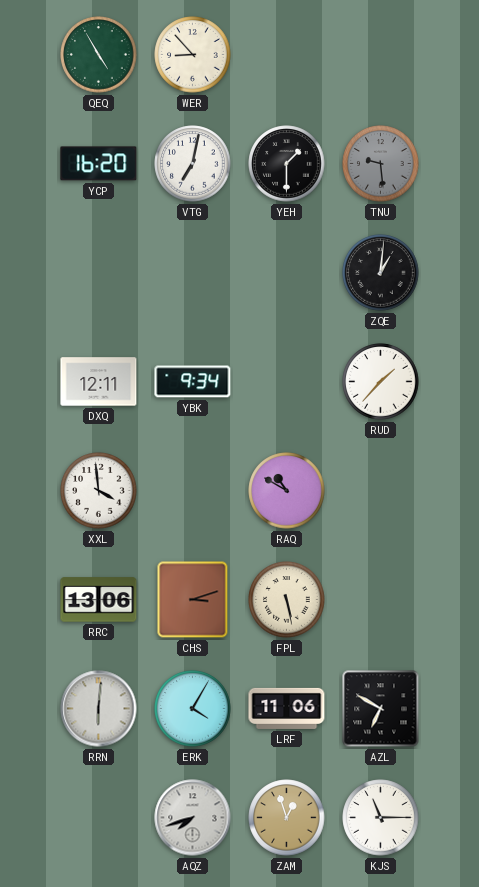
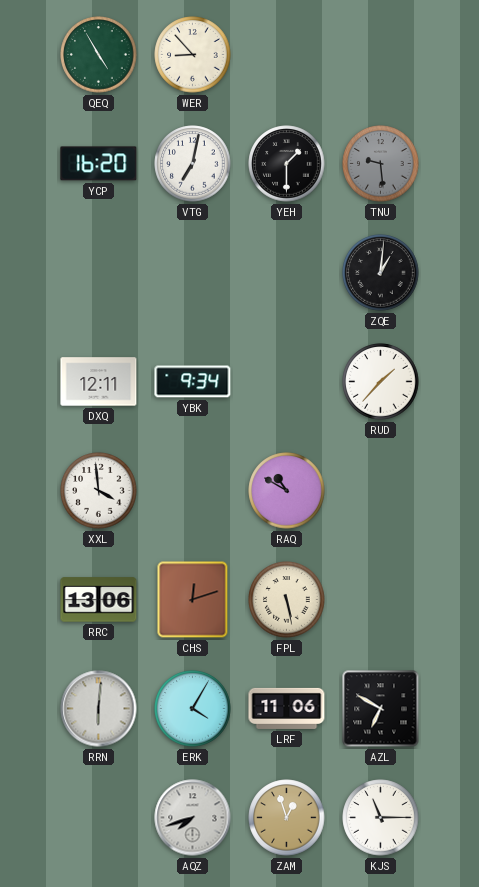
CHS: 3:12 -> 12:12 (193, 600)
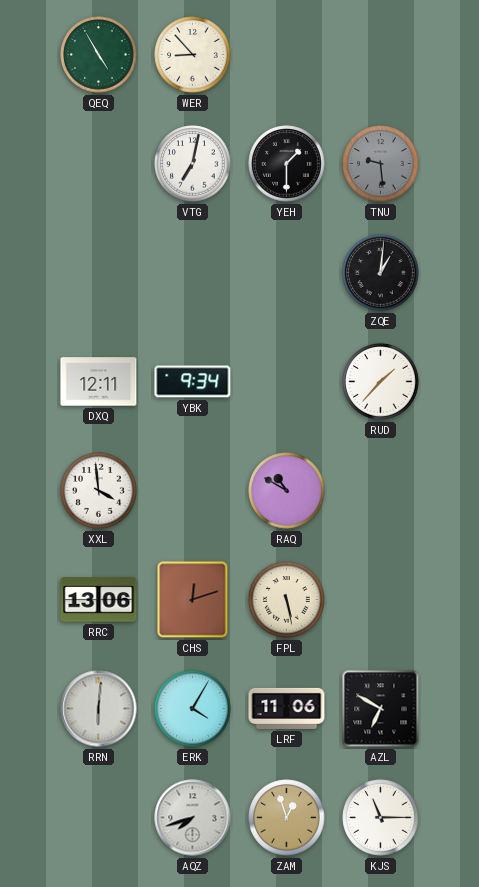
YCP: 16:20 -> none (99, 164)
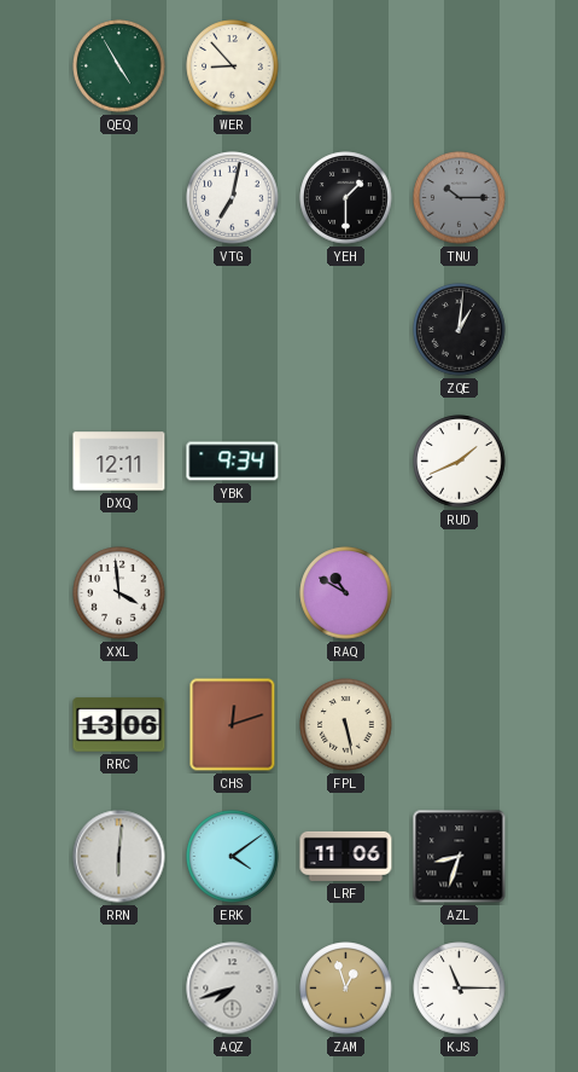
TNU: 9:29 -> 10:15 (460, 198)
RUD: 1:37 -> 1:41 (460, 462)
ERK: 4:05 -> 4:09 (233, 857)
AZL: 6:50 -> 8:33 (460, 857)
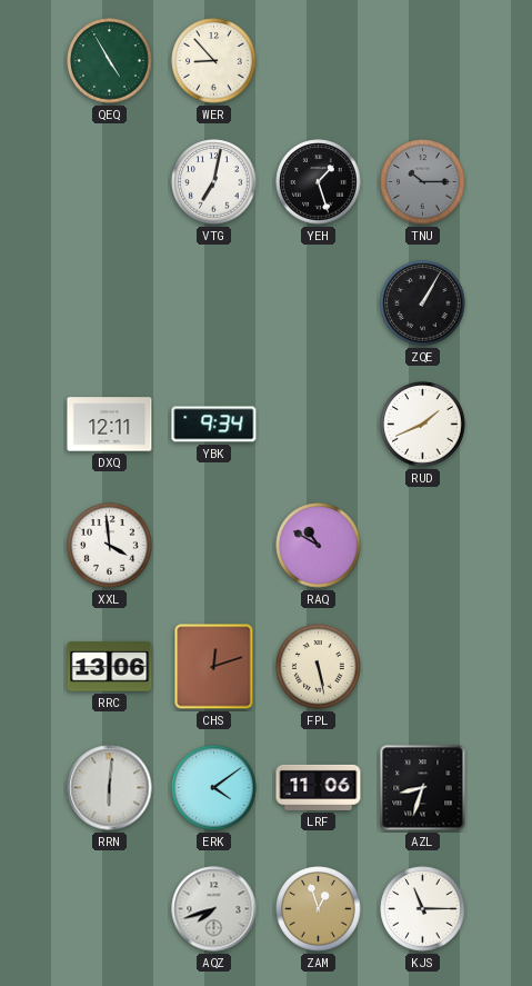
YEH: 1:30 -> 1:27 (319, 182)
ZQE: 1:01 -> 1:05 (423, 303)
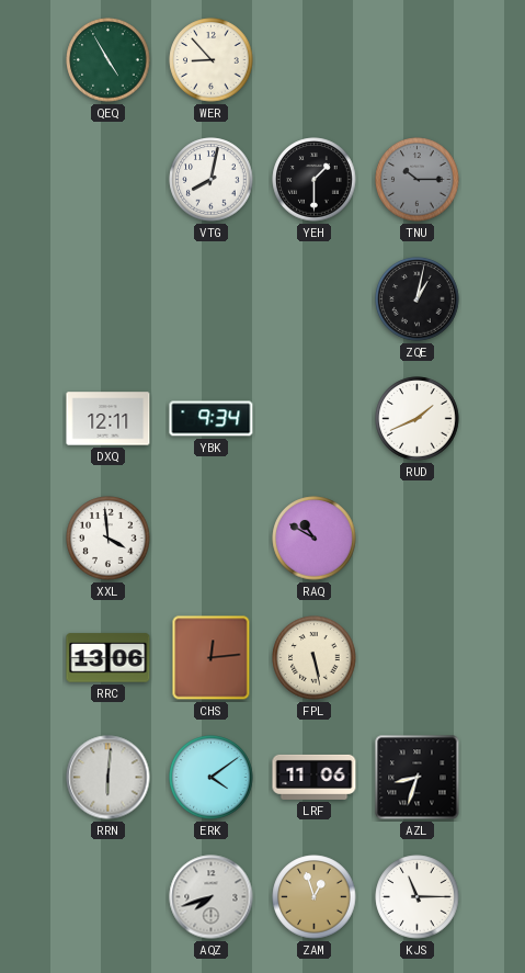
VTG: 7:02 -> 8:02 (212, 180)
YEH: 1:27 -> 1:30 (315, 180)
ZQE: 1:05 -> 1:02 (418, 299)
CHS: 12:12 -> 12:14 (212, 658)
